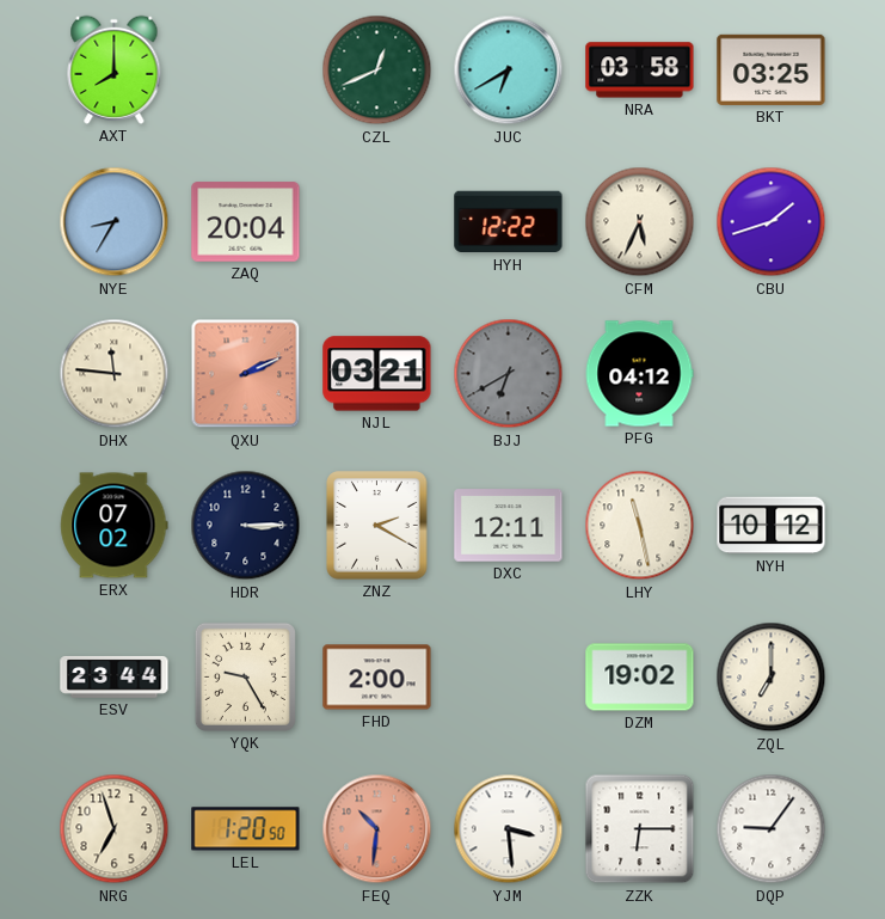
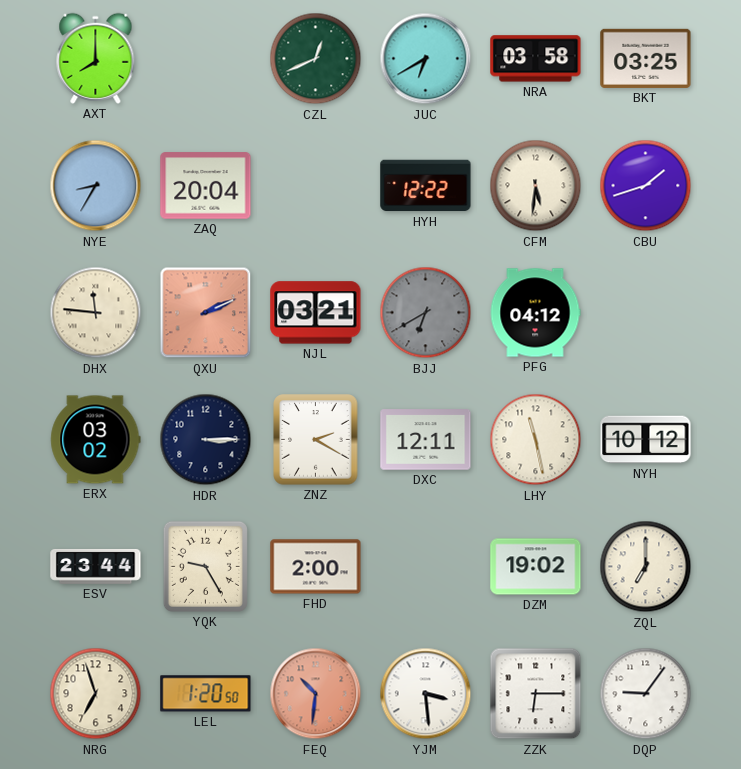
CFM: 5:34 -> 5:31 (536, 186)
ERX: 07:02 -> 03:02 (96, 440)
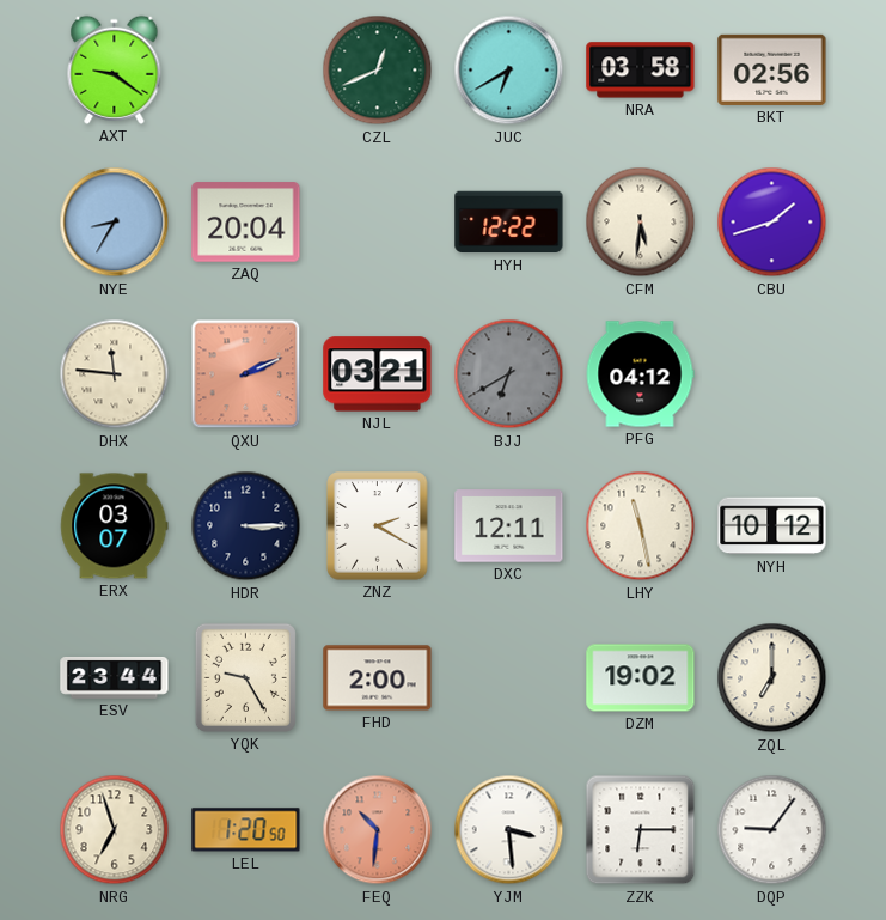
AXT: 8:00 -> 9:21 (115, 69)
BKT: 03:25 -> 02:56 (772, 69)
ERX: 03:02 -> 03:07 (115, 526)
